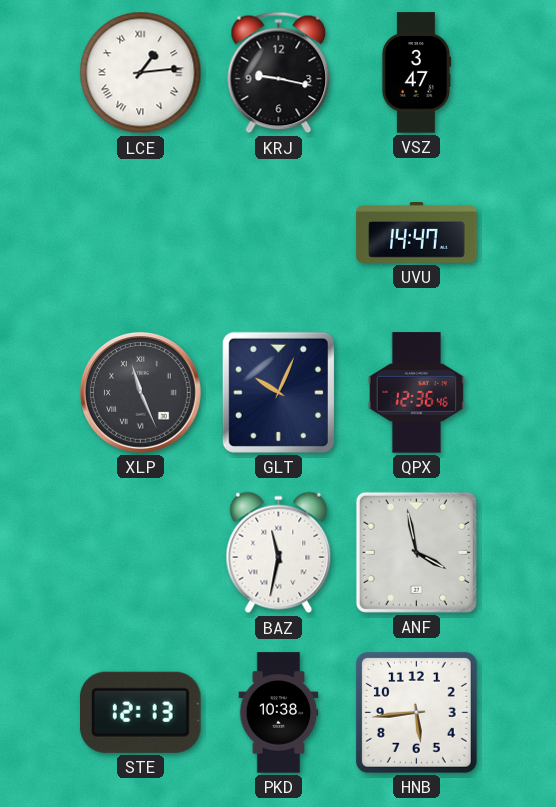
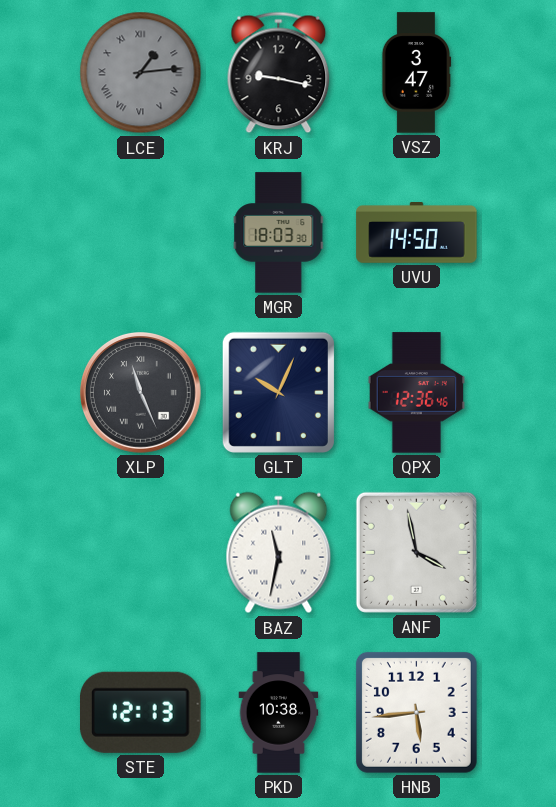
LCE dial: white -> grey (141, 73)
MGR: none -> 18:03 (279, 233)
UVU: 14:47 -> 14:50 (417, 233)
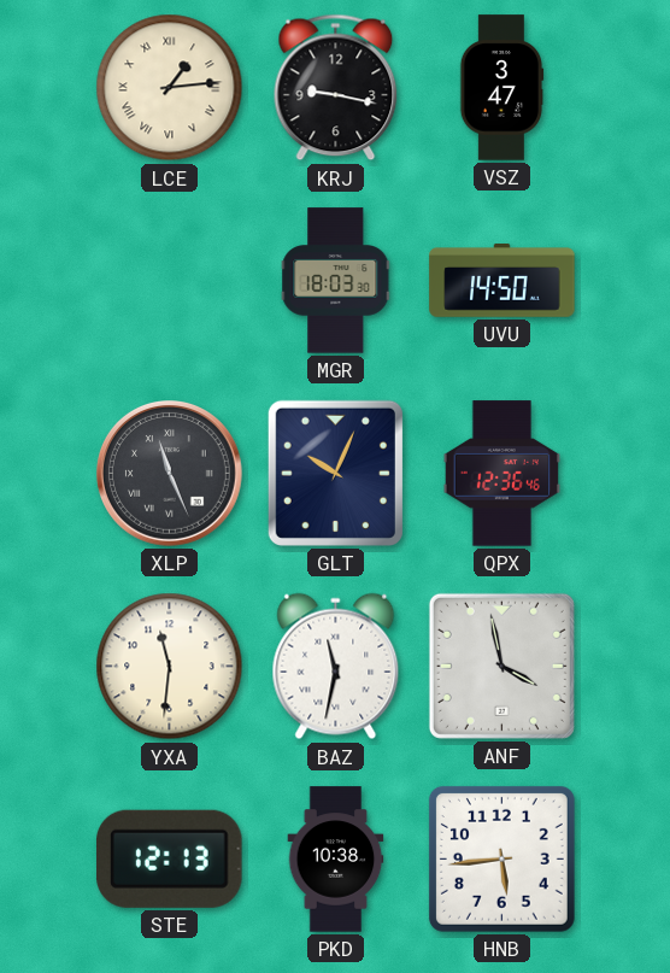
LCE dial: grey -> cream (170, 88)
YXA: none -> 11:31 (170, 667)
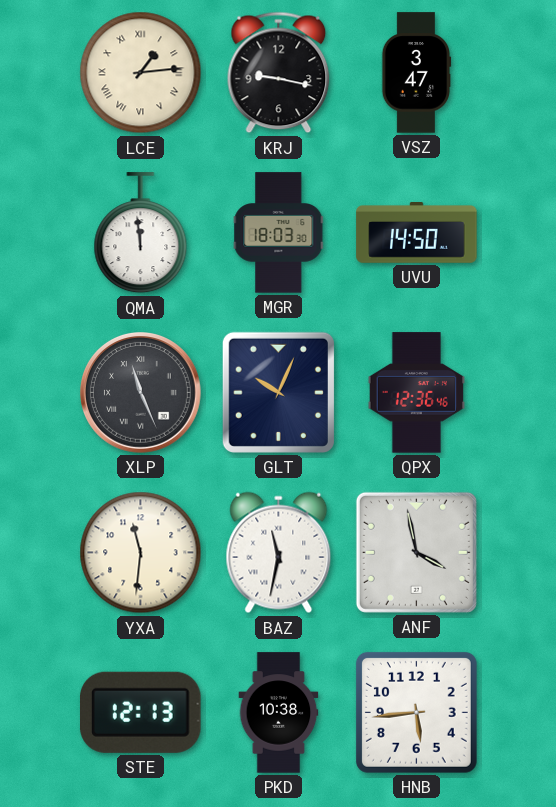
QMA: none -> 11:59 (141, 233)
